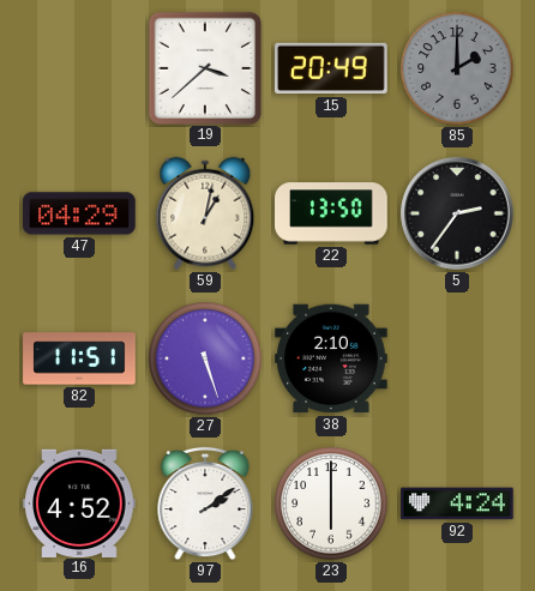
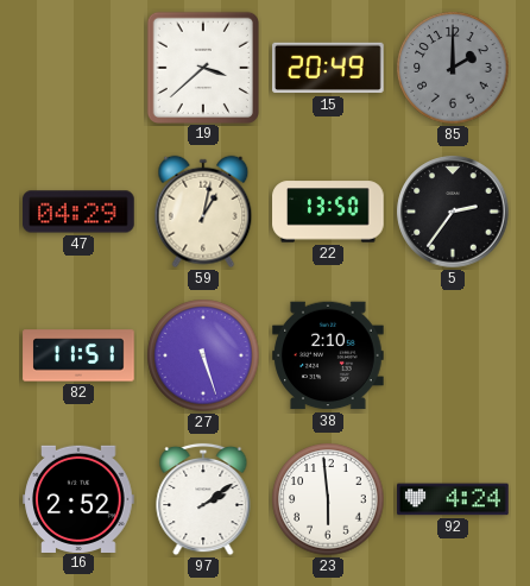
16: 4:52 -> 2:52 (78, 498)
23: 6:00 -> 5:59 (328, 499)
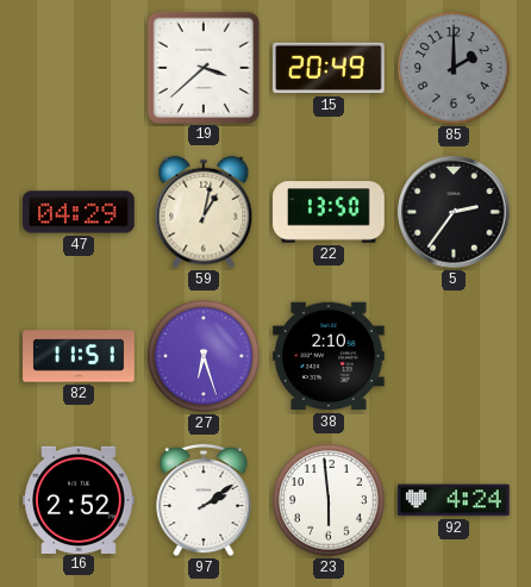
27: 5:27 -> 6:27 (204, 356)
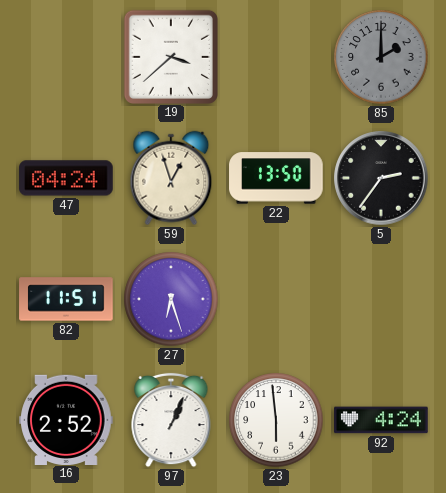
15: 20:49 -> none (329, 68)
47: 04:29 -> 04:24 (66, 178)
59: 1:02 -> 12:57 (171, 178)
38: 2:10 -> none (329, 356)
97: 2:09 -> 1:04 (171, 420)
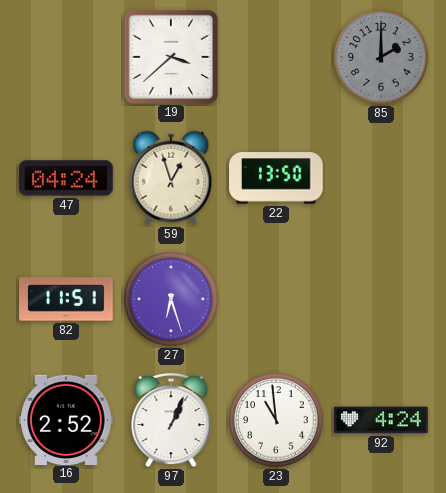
5: 2:36 -> none (381, 178)
23: 5:59 -> 10:59 (276, 420)
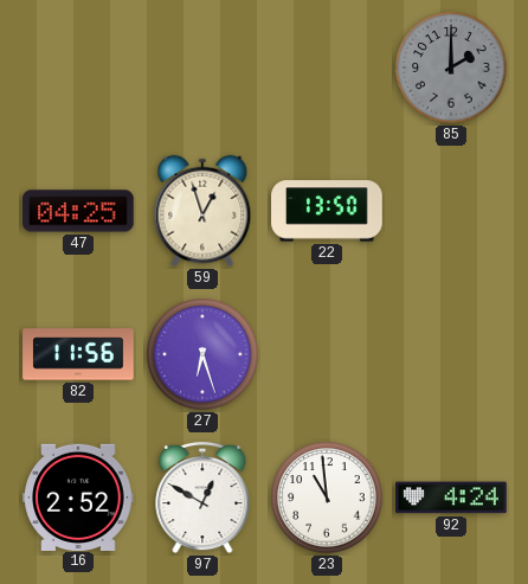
19: 3:38 -> none (170, 56)
47: 04:24 -> 04:25 (78, 211)
82: 11:51 -> 11:56 (78, 354)
97: 1:04 -> 12:50 (202, 498)
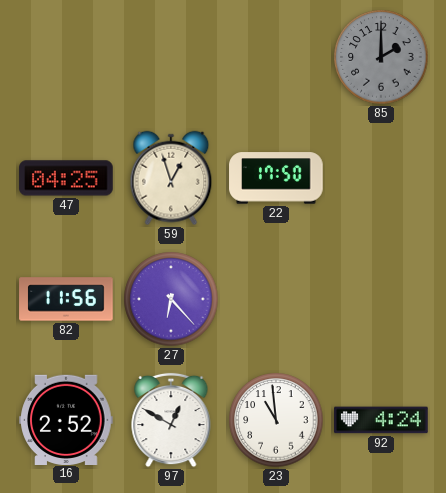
22: 13:50 -> 17:50 (276, 178)
27: 6:27 -> 6:23 (171, 299)
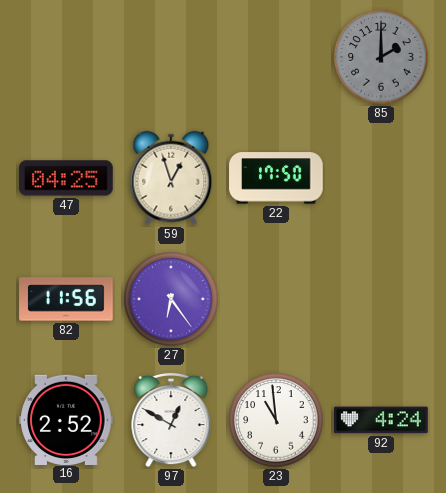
27: 6:23 -> 6:24 (171, 299)
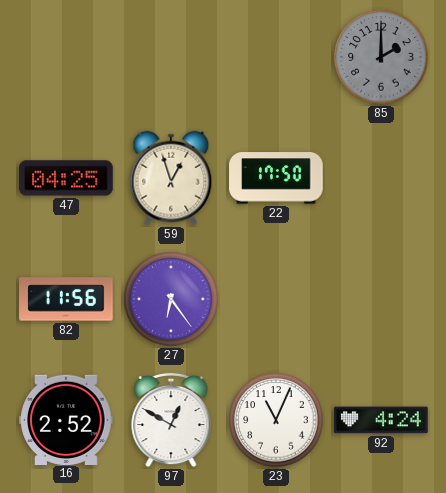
23: 10:59 -> 11:04 (276, 420)
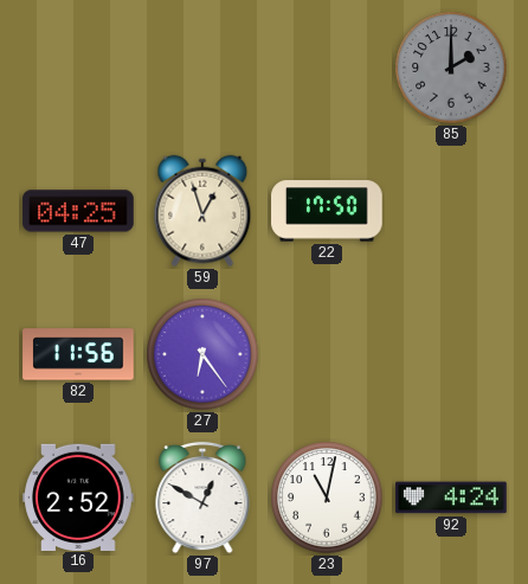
23: 11:04 -> 11:02 (327, 498)
